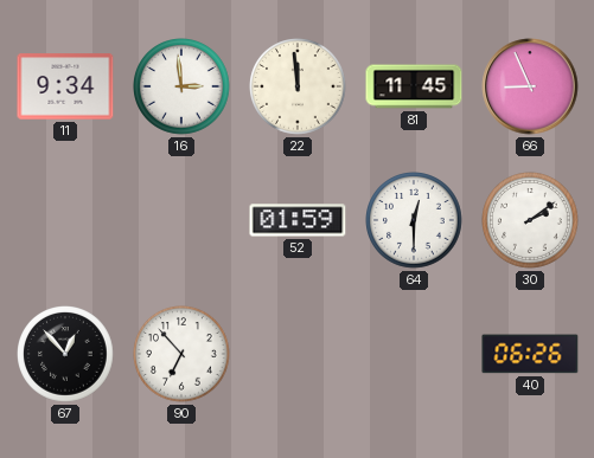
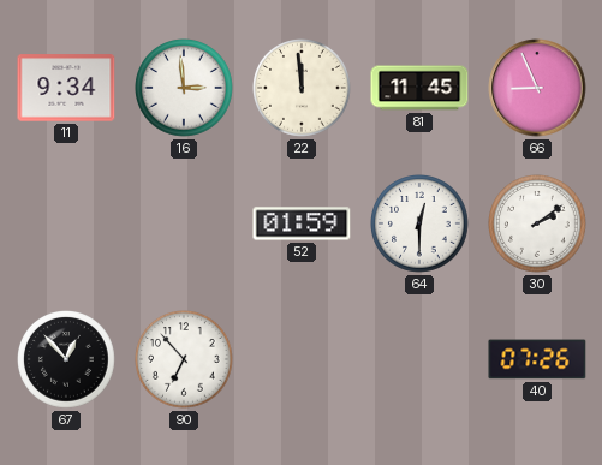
40: 06:26 -> 07:26 (537, 359)
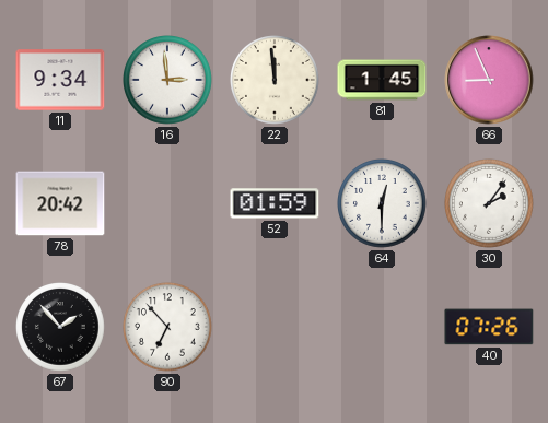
81: 11:45 -> 1:45 (382, 80)
78: none -> 20:42 (60, 203)
30: 2:09 -> 2:06 (490, 204)
67: 12:53 -> 1:53 (61, 328)
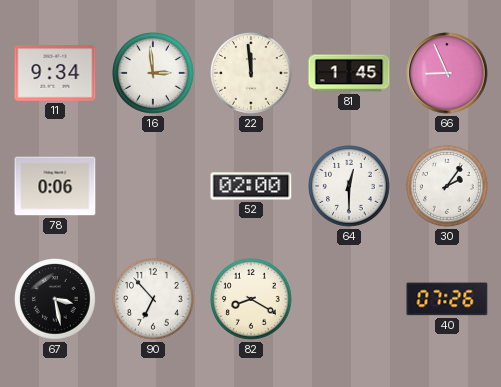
78: 20:42 -> 0:06 (55, 186)
52: 01:59 -> 02:00 (251, 186)
67: 1:53 -> 3:28 (56, 300)
82: none -> 8:20 (252, 300)
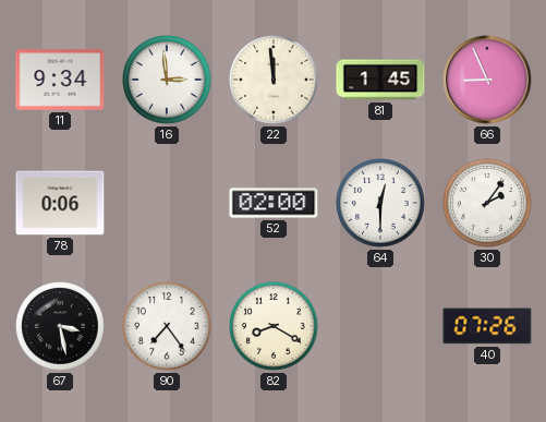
90: 6:53 -> 7:24 (168, 327)
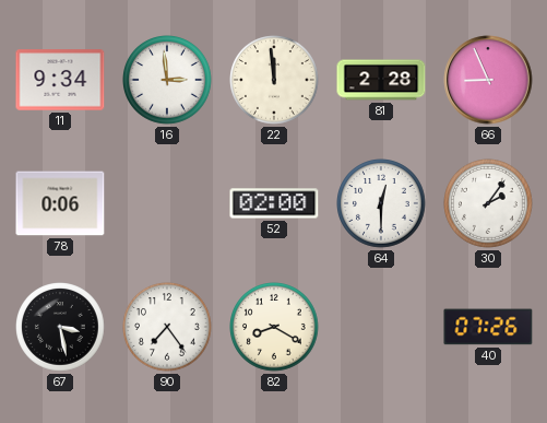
81: 1:45 -> 2:28 (381, 80)
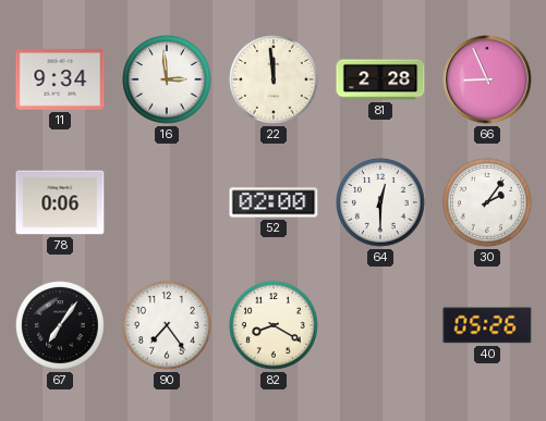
67: 3:28 -> 7:06 (61, 326)
40: 07:26 -> 05:26 (487, 325)
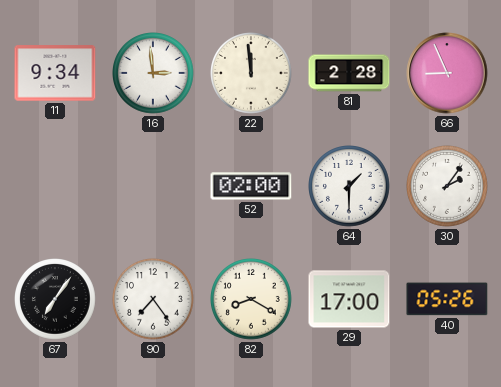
78: 0:06 -> none (60, 202)
64: 12:30 -> 1:30 (350, 187)
29: none -> 17:00 (349, 299)
